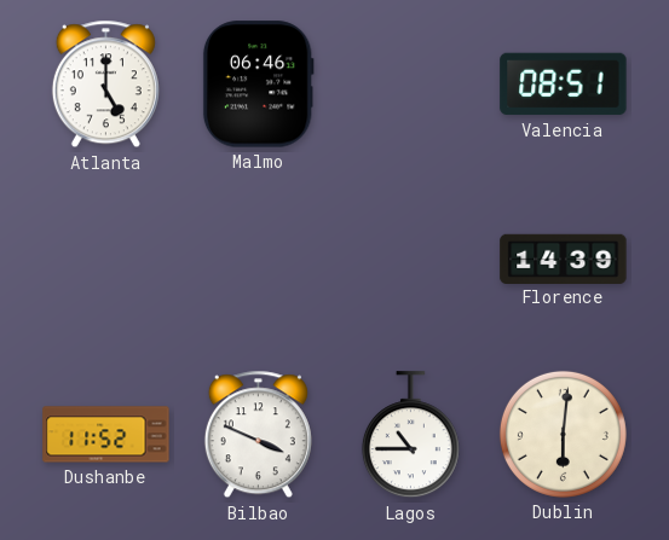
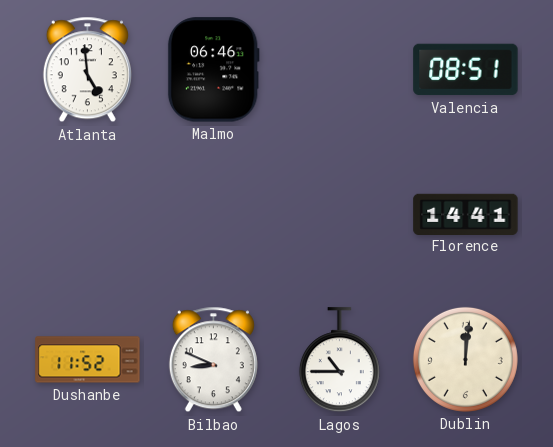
Atlanta: 5:00 -> 4:59 (87, 70)
Florence: 14:39 -> 14:41 (466, 214)
Bilbao: 3:49 -> 8:49 (213, 360)
Dublin: 6:01 -> 12:01 (465, 359)
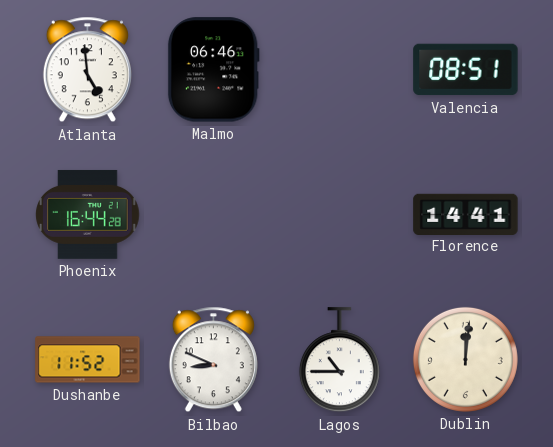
Phoenix: none -> 16:44 (88, 214)
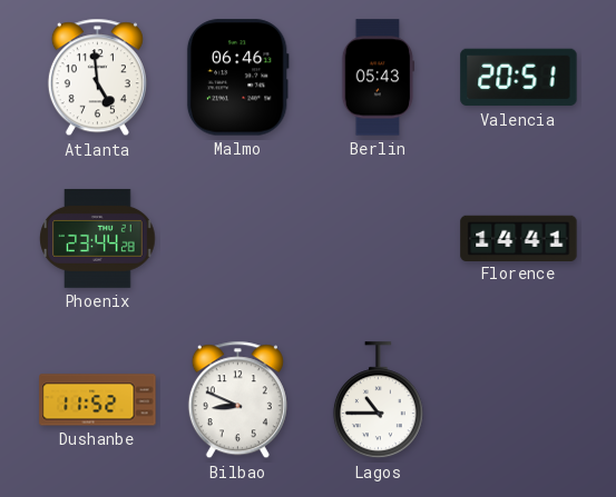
Berlin: none -> 05:43 (379, 78)
Valencia: 08:51 -> 20:51 (519, 78)
Phoenix: 16:44 -> 23:44 (98, 238)
Dublin: 12:01 -> none (465, 359)
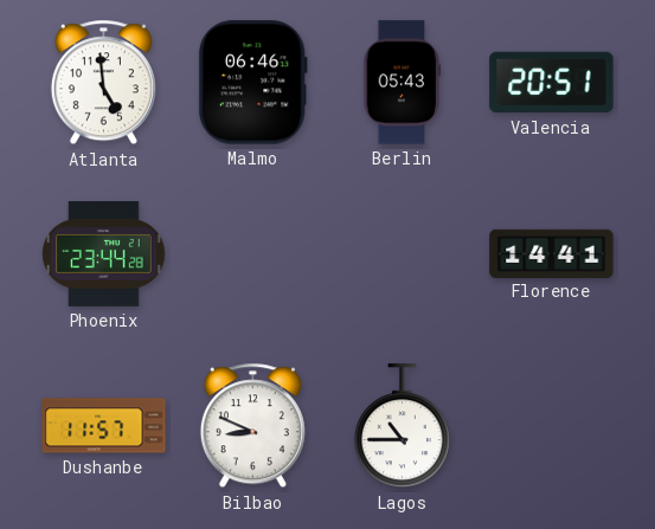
Dushanbe: 11:52 -> 11:57 (104, 426)
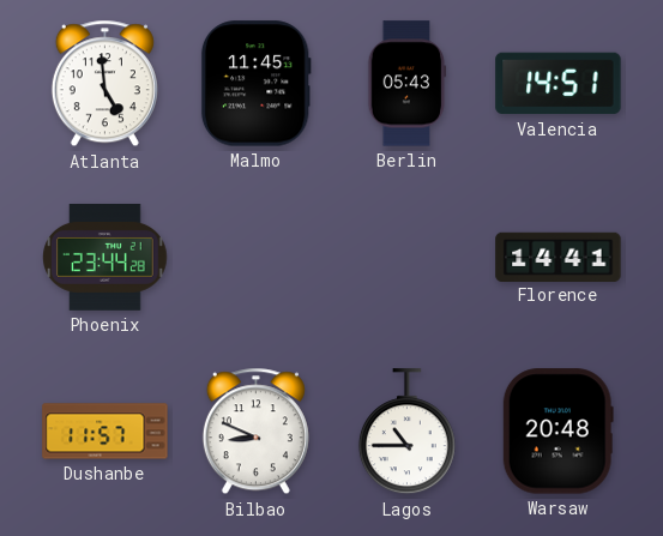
Malmo: 06:46 -> 11:45 (255, 84)
Valencia: 20:51 -> 14:51 (559, 84)
Warsaw: none -> 20:48 (557, 432)
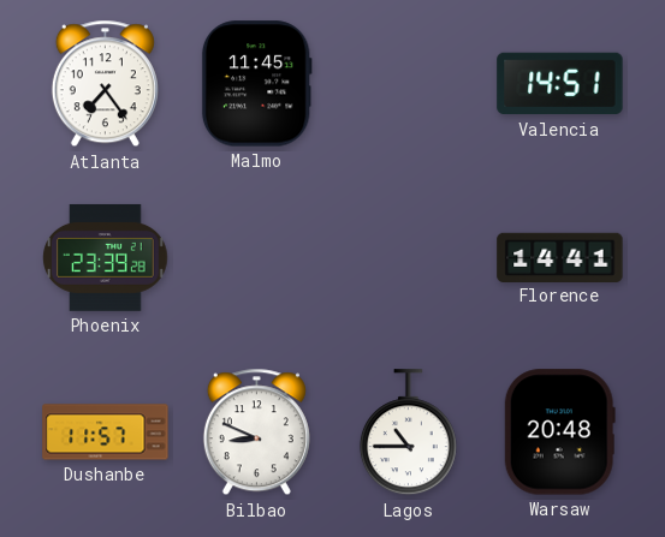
Atlanta: 4:59 -> 7:24 (105, 84)
Berlin: 05:43 -> none (408, 84)
Phoenix: 23:44 -> 23:39 (106, 257)
